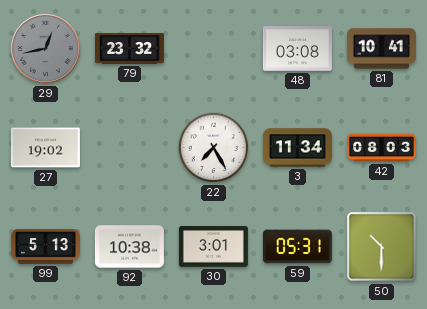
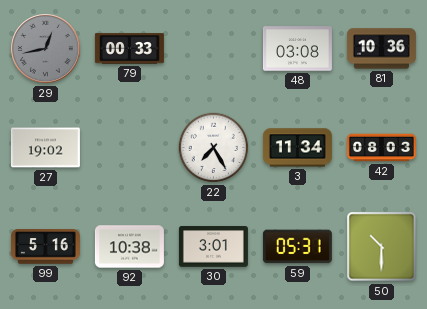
79: 23:32 -> 00:33 (129, 49)
81: 10:41 -> 10:36 (381, 49)
99: 5:13 -> 5:16 (45, 247)
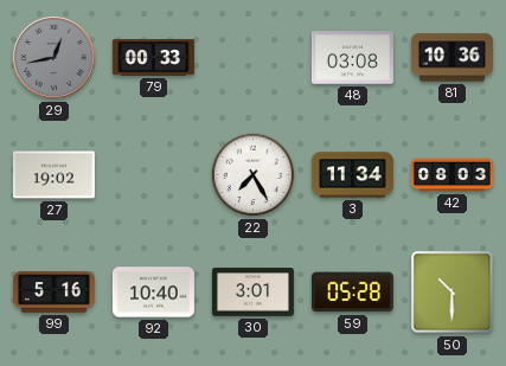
92: 10:38 -> 10:40 (153, 293)
59: 05:31 -> 05:28 (352, 293)
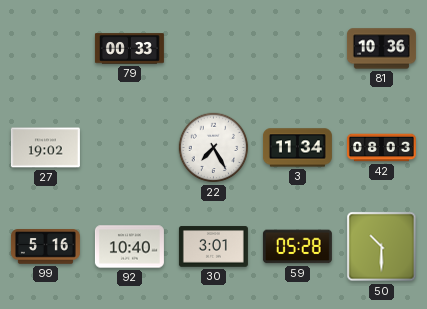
29: 12:43 -> none (55, 58)
48: 03:08 -> none (352, 58)
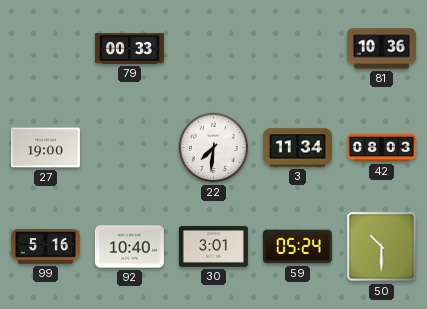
27: 19:02 -> 19:00 (45, 148)
22: 7:25 -> 7:31 (214, 148)
59: 05:28 -> 05:24 (297, 247)
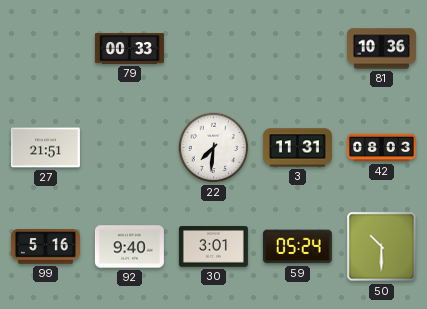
27: 19:00 -> 21:51 (45, 148)
3: 11:34 -> 11:31 (297, 148)
92: 10:40 -> 9:40 (129, 247)
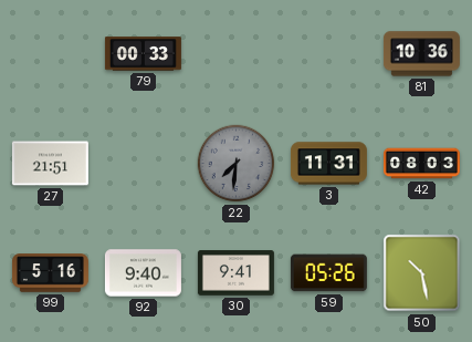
22 dial: white -> grey (237, 164)
30: 3:01 -> 9:41 (235, 273)
59: 05:24 -> 05:26 (328, 273)
50: 10:30 -> 10:28 (422, 273)
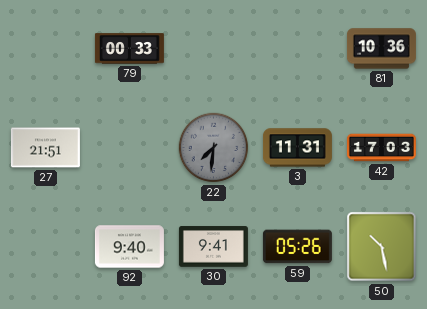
42: 08:03 -> 17:03 (381, 148)
99: 5:16 -> none (50, 273)
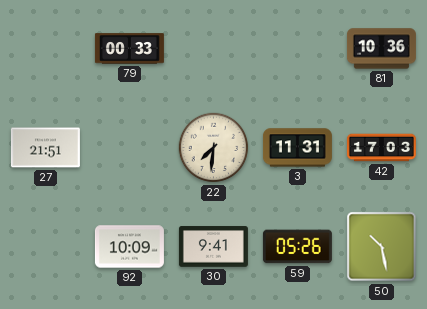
22 dial: grey -> cream (214, 148)
92: 9:40 -> 10:09 (129, 247)
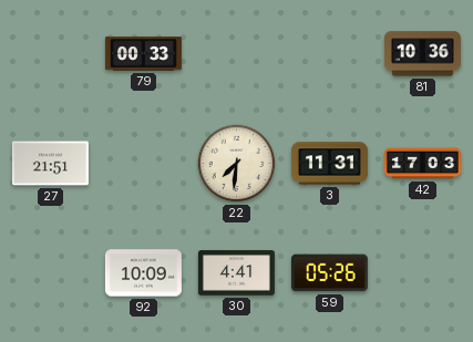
30: 9:41 -> 4:41 (236, 273)
50: 10:28 -> none (382, 247)
